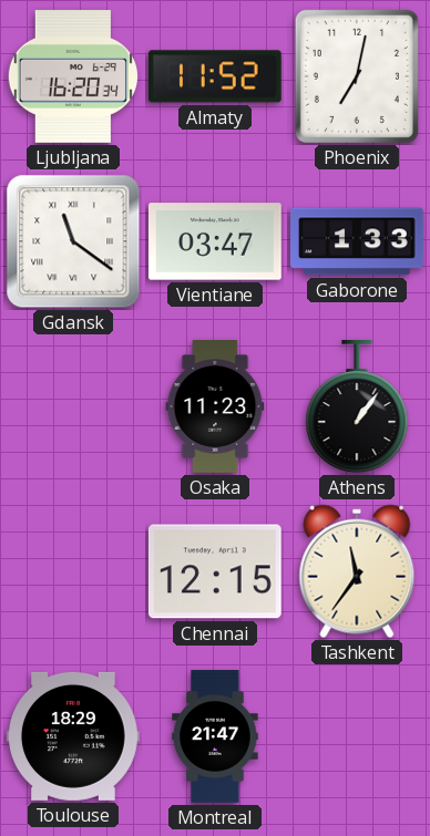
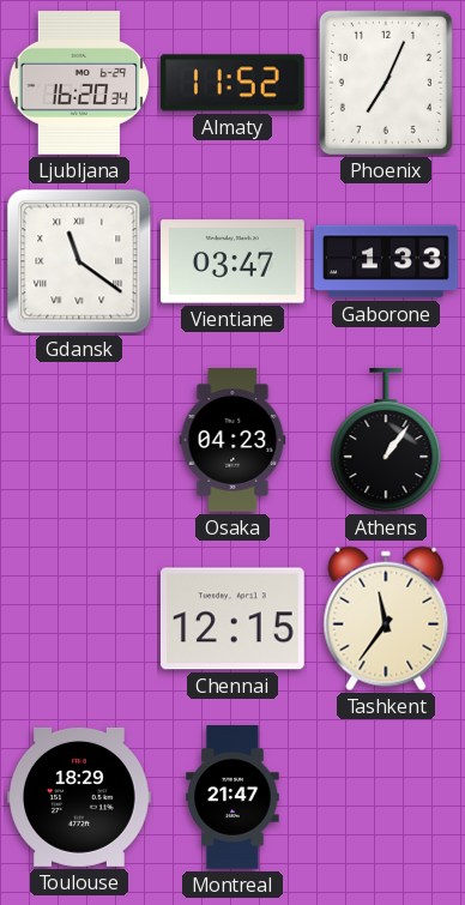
Phoenix: 7:02 -> 7:04 (386, 83)
Osaka: 11:23 -> 04:23 (232, 440)
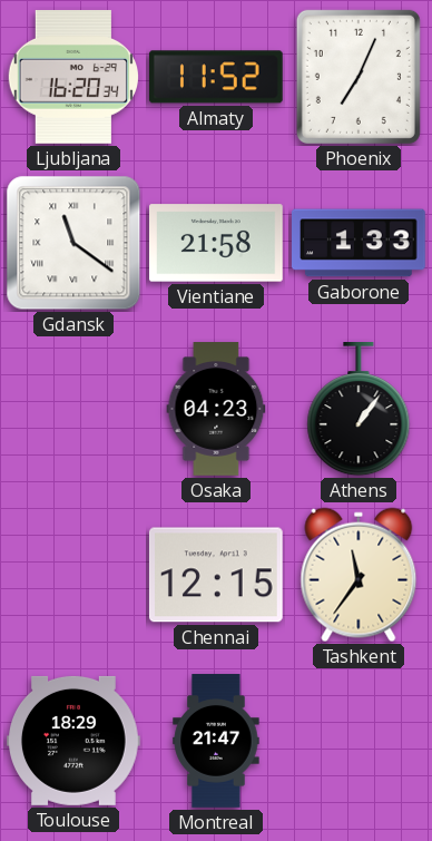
Vientiane: 03:47 -> 21:58 (217, 243)
